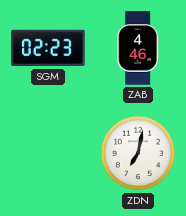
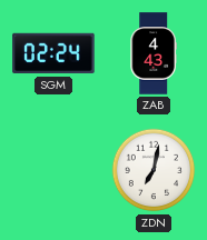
SGM: 02:23 -> 02:24 (53, 53)
ZAB: 4:46 -> 4:43 (154, 53)
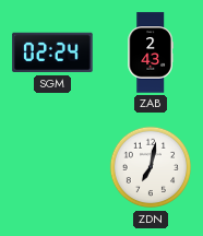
ZAB: 4:43 -> 2:43 (151, 52)
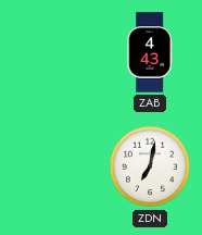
SGM: 02:24 -> none (52, 52)
ZAB: 2:43 -> 4:43 (150, 52)
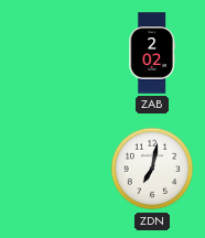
ZAB: 4:43 -> 2:02 (152, 53)
